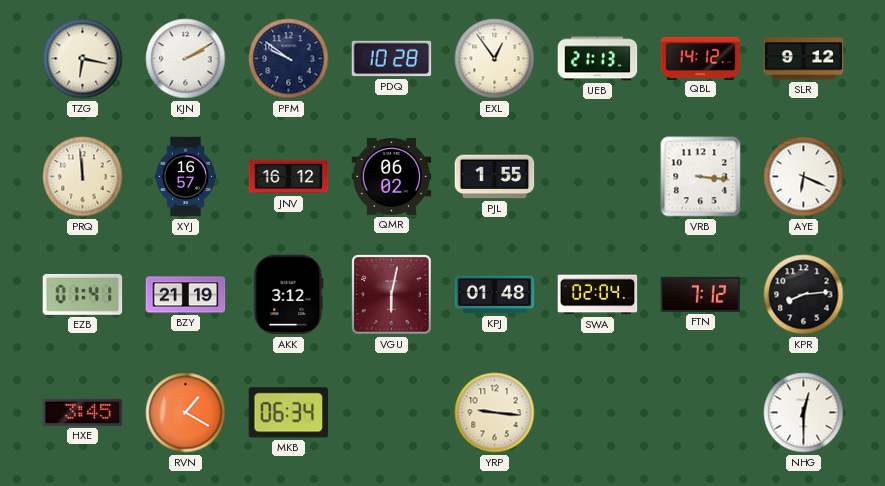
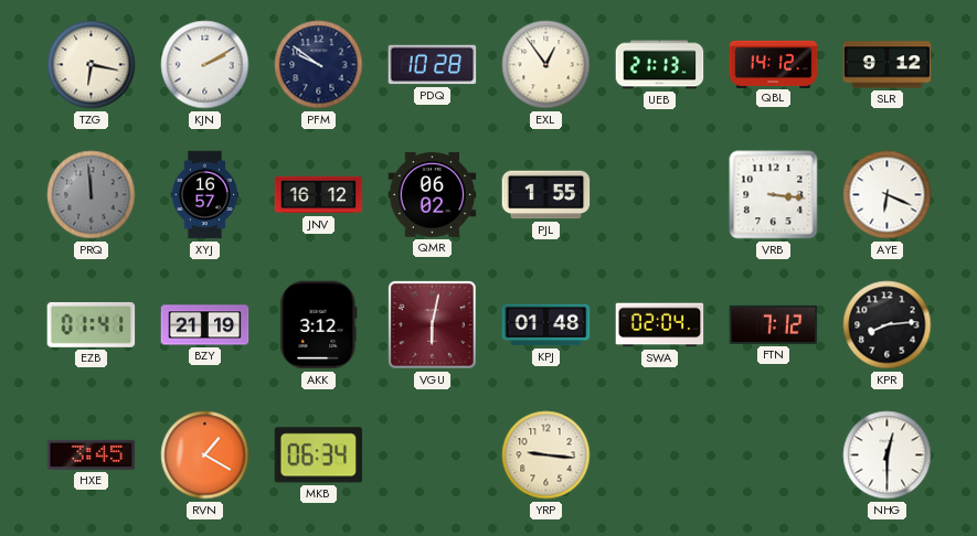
PRQ dial: cream -> grey (92, 195)
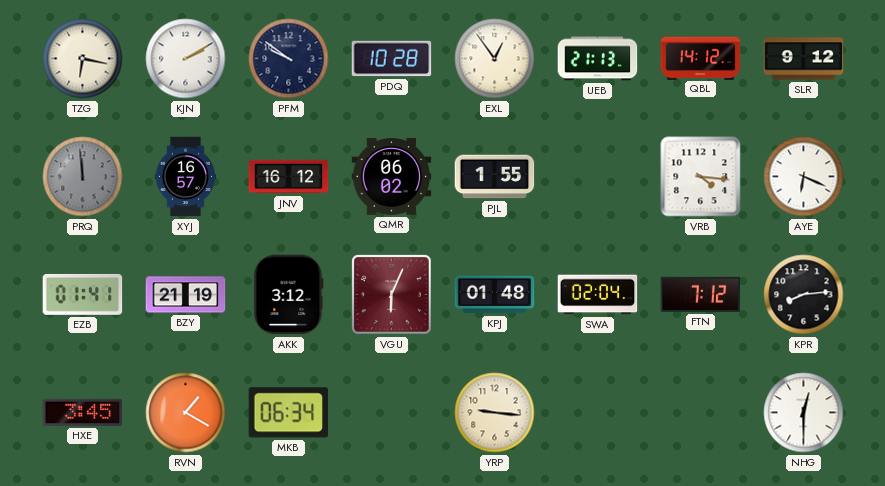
VRB: 3:16 -> 4:16 (701, 177)
VGU: 6:02 -> 6:04 (392, 295)
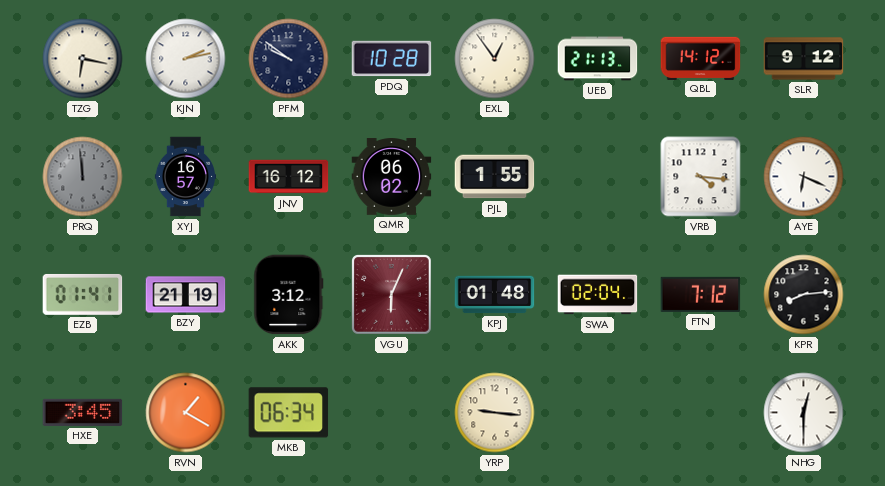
KJN: 2:10 -> 2:13 (186, 59)
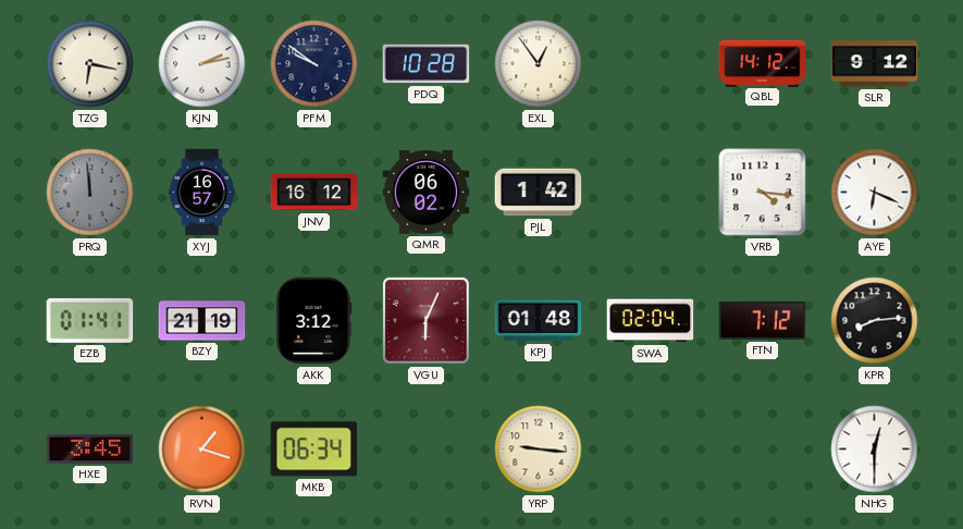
UEB: 21:13 -> none (598, 59)
PJL: 1:55 -> 1:42 (539, 193)
RVN: 1:20 -> 1:18 (202, 450)
